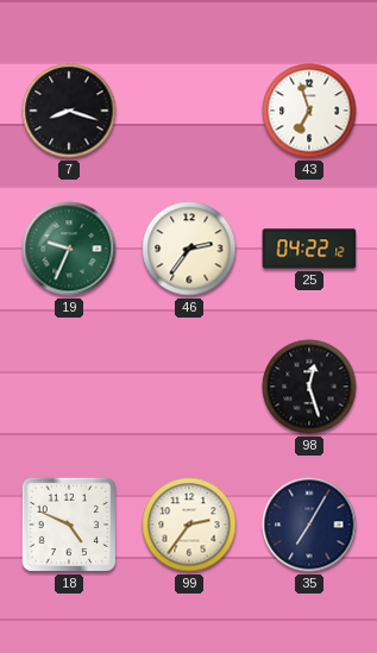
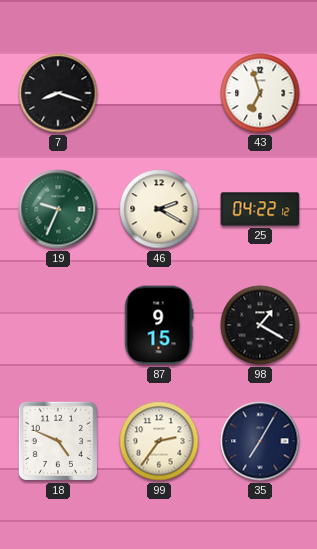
46: 2:36 -> 2:20 (159, 209)
87: none -> 9:15 (159, 325)
98: 12:27 -> 1:20 (260, 325)
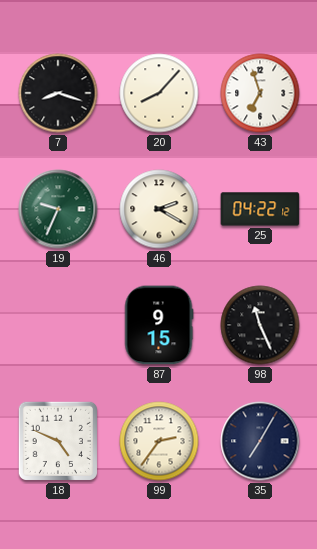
20: none -> 8:07 (159, 93)
98: 1:20 -> 11:26 (260, 325)
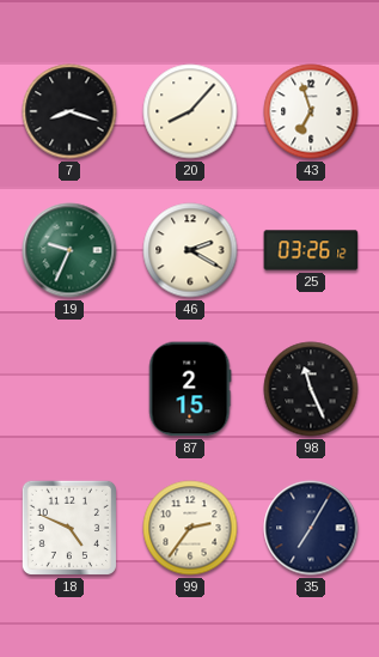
25: 04:22 -> 03:26 (311, 250)
87: 9:15 -> 2:15 (190, 389)
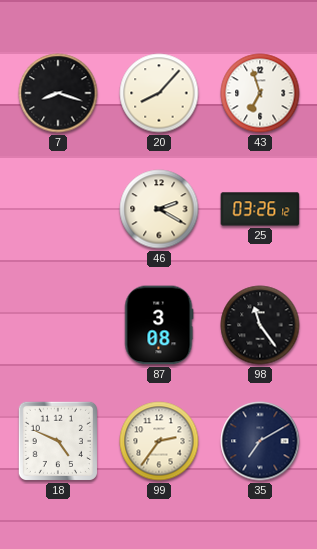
19: 9:34 -> none (69, 250)
87: 2:15 -> 3:08 (159, 325)
98: 11:26 -> 11:24 (260, 325)
35: 7:05 -> 7:10 (260, 441)
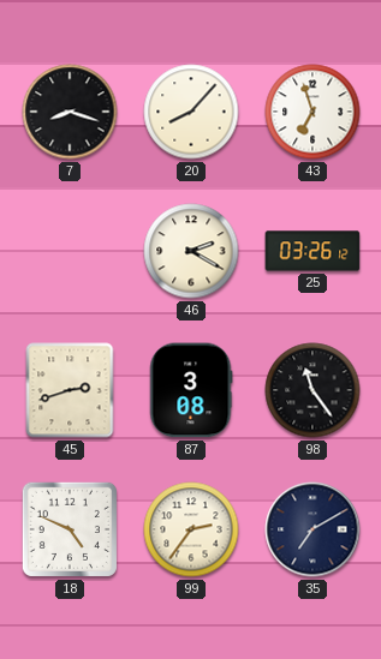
45: none -> 2:42 (70, 390)
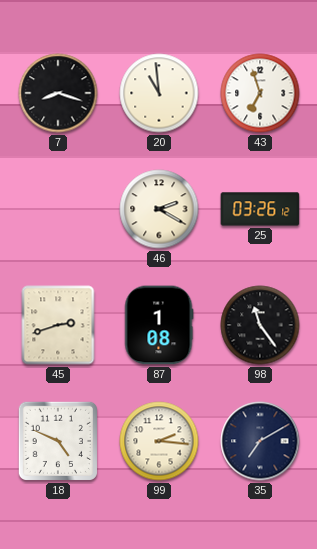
20: 8:07 -> 10:59 (159, 93)
87: 3:08 -> 1:08 (159, 325)
99: 2:36 -> 2:16 (159, 441)
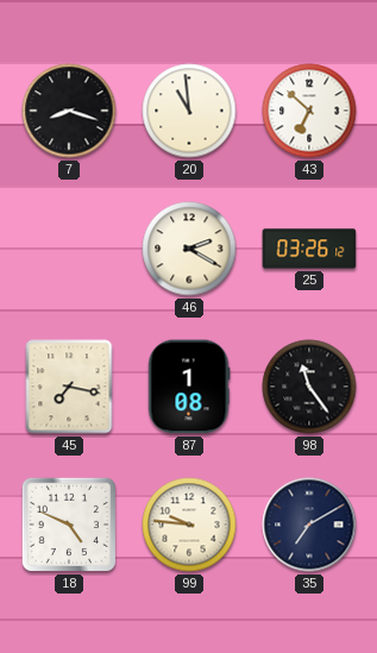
43: 6:57 -> 6:52 (309, 111)
45: 2:42 -> 7:17 (69, 387)
99: 2:16 -> 9:46 (189, 525)
